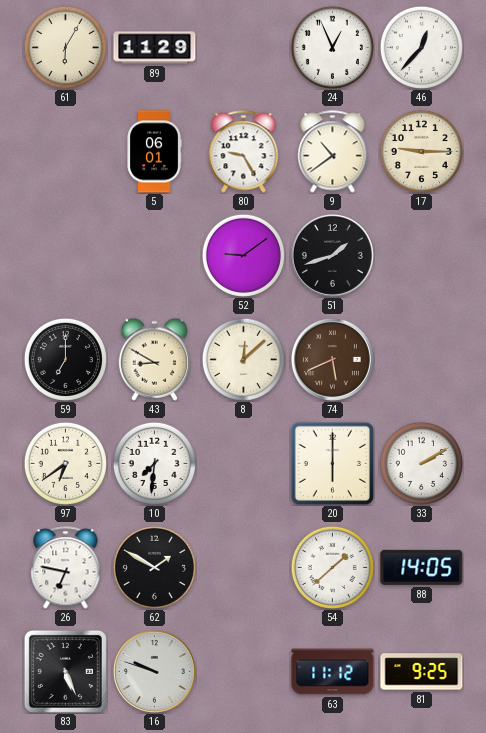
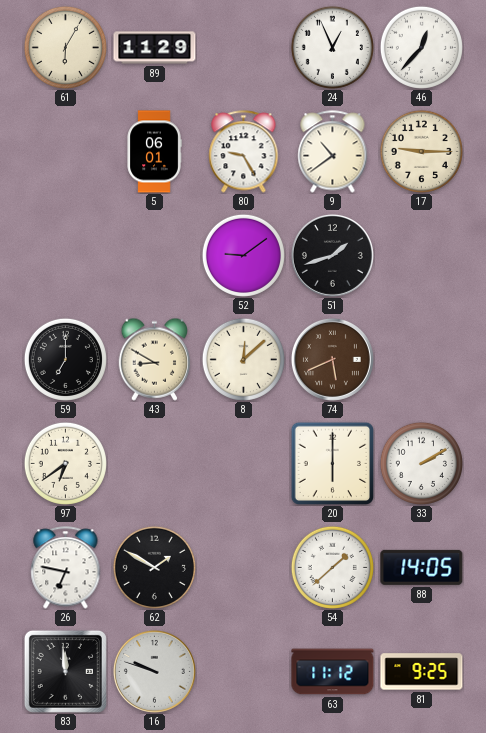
10: 7:31 -> none (154, 463)
83: 5:26 -> 11:59 (65, 671)
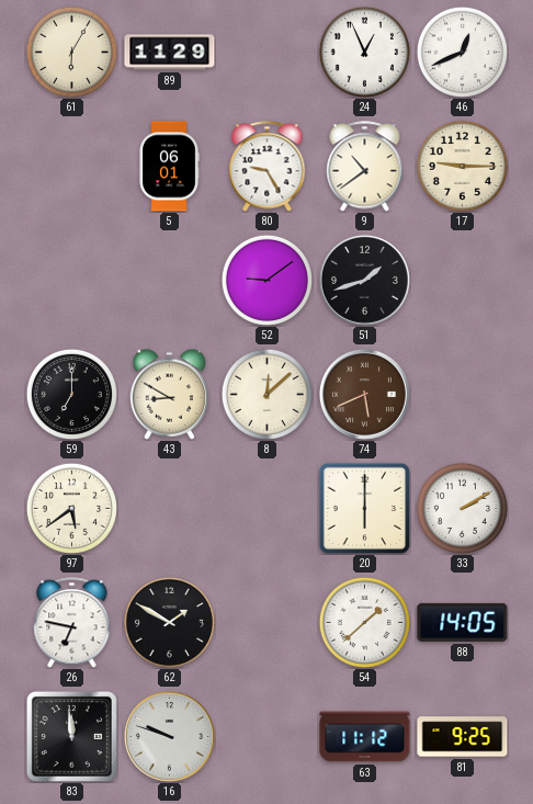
46: 12:37 -> 12:41 (462, 52)
97: 6:39 -> 5:39 (71, 508)
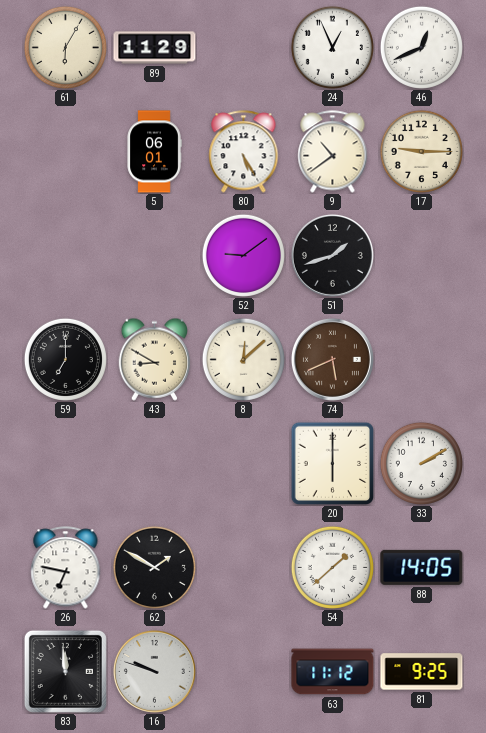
80: 9:25 -> 5:25 (244, 152)
97: 5:39 -> none (71, 508)
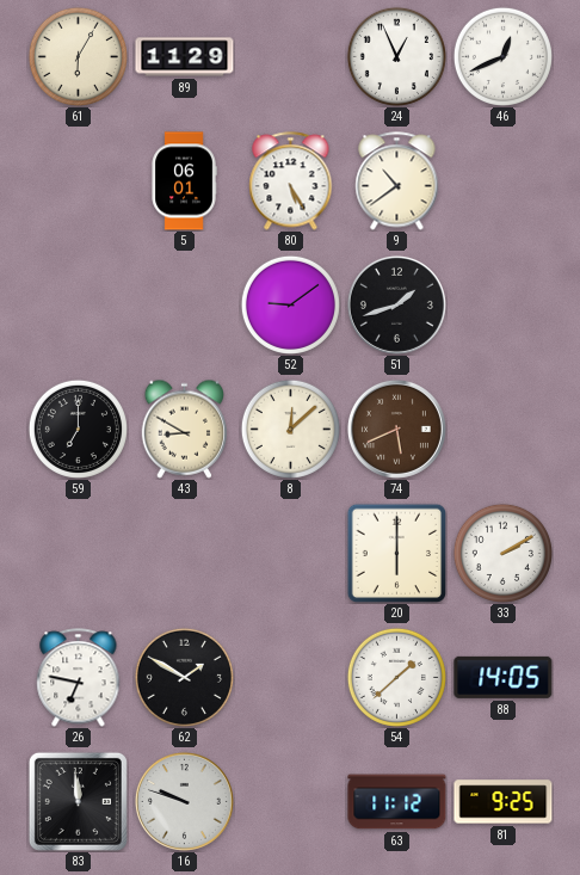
17: 9:15 -> none (421, 151)
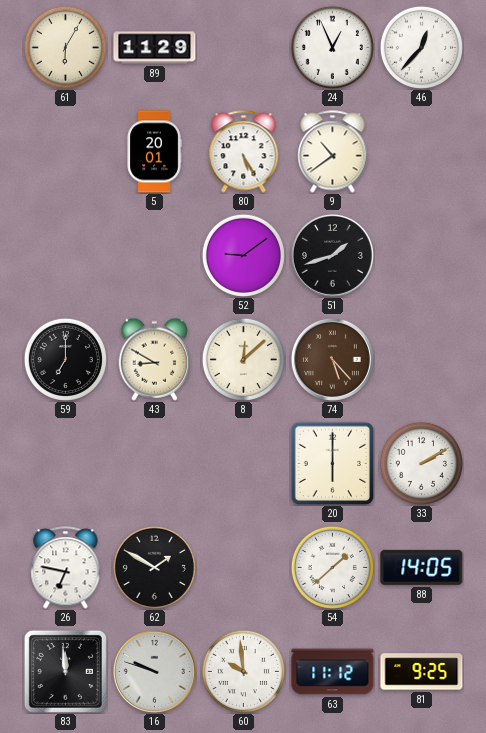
46: 12:41 -> 12:37 (421, 47)
5: 06:01 -> 20:01 (154, 152)
74: 5:41 -> 5:23 (332, 359)
60: none -> 9:59 (243, 671)
